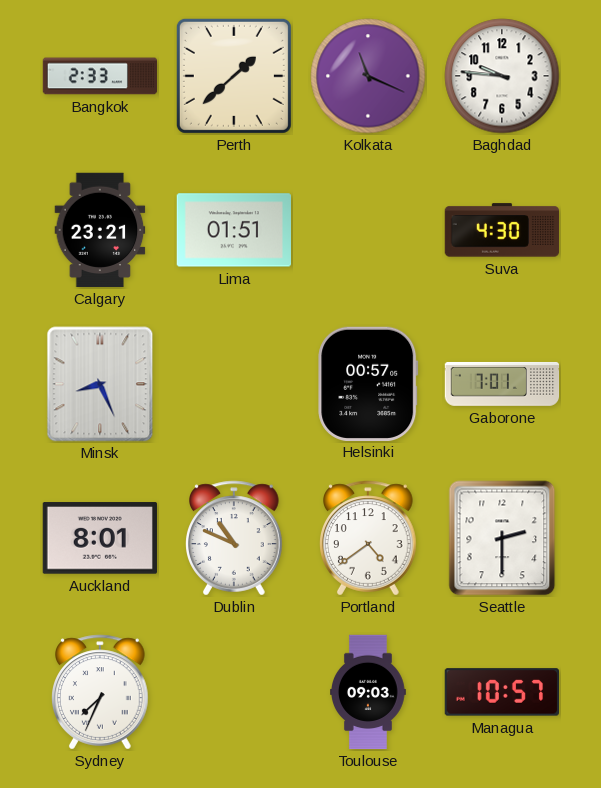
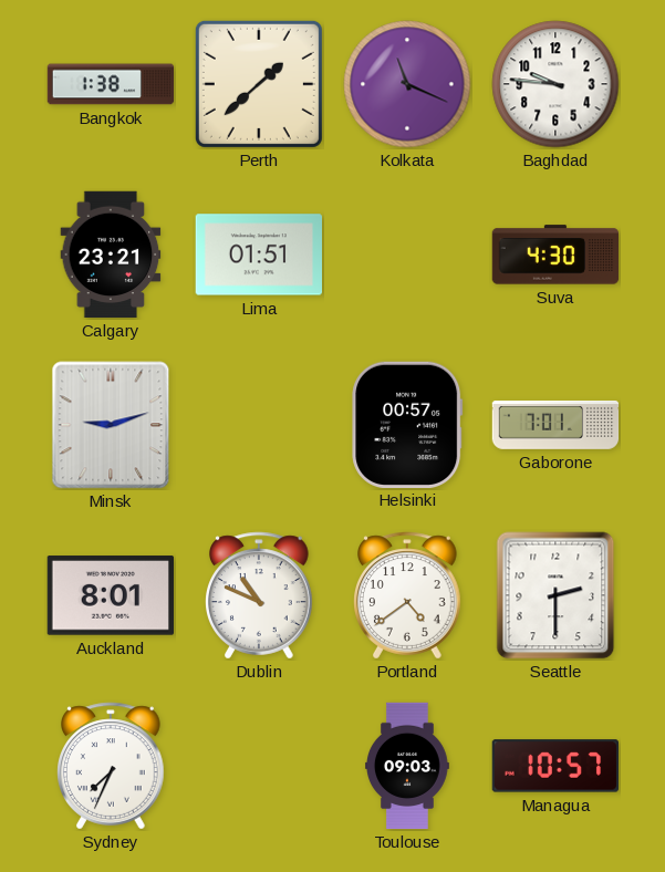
Bangkok: 2:33 -> 1:38 (111, 84)
Minsk: 8:26 -> 9:12 (111, 425)
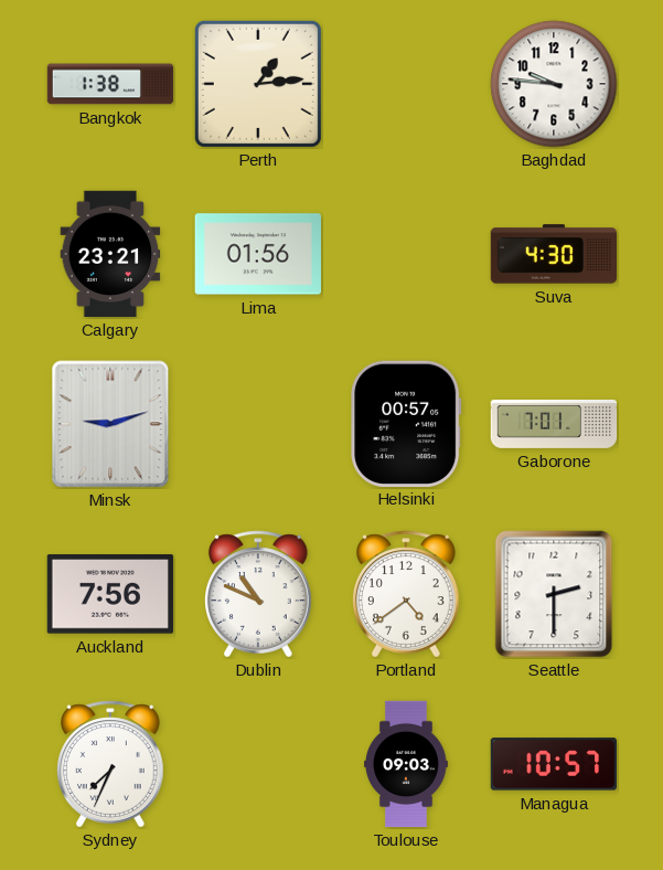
Perth: 1:38 -> 1:14 (258, 84)
Kolkata: 11:19 -> none (407, 84)
Lima: 01:51 -> 01:56 (257, 254)
Auckland: 8:01 -> 7:56 (109, 594)
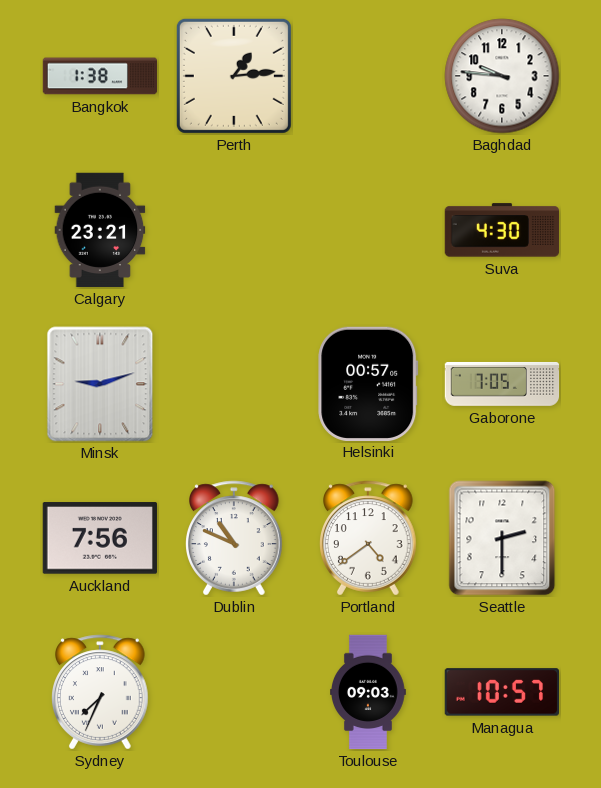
Lima: 01:56 -> none (257, 254)
Gaborone: 7:01 -> 7:05 (502, 384)
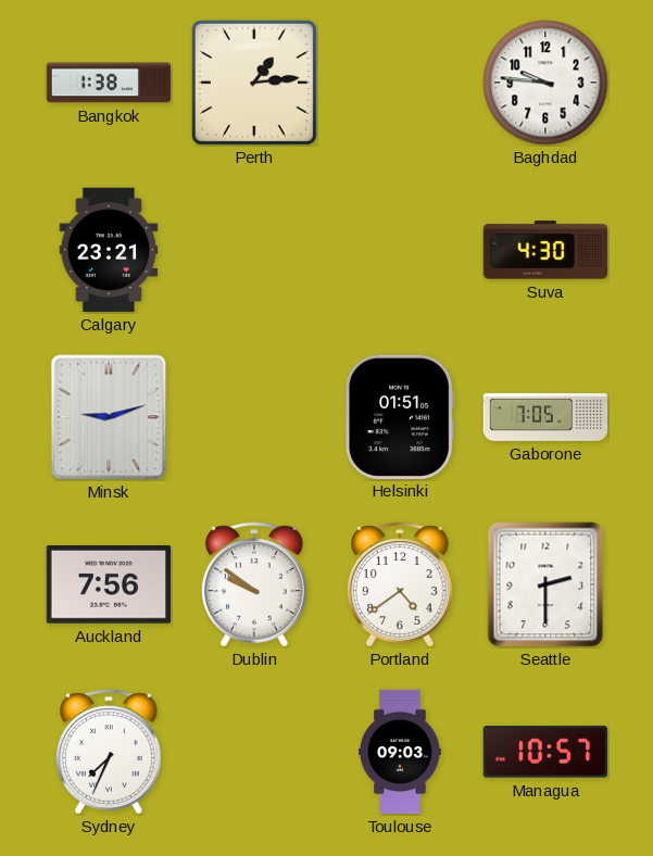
Helsinki: 00:57 -> 01:51 (400, 416)
Dublin: 10:49 -> 9:51 (255, 584)
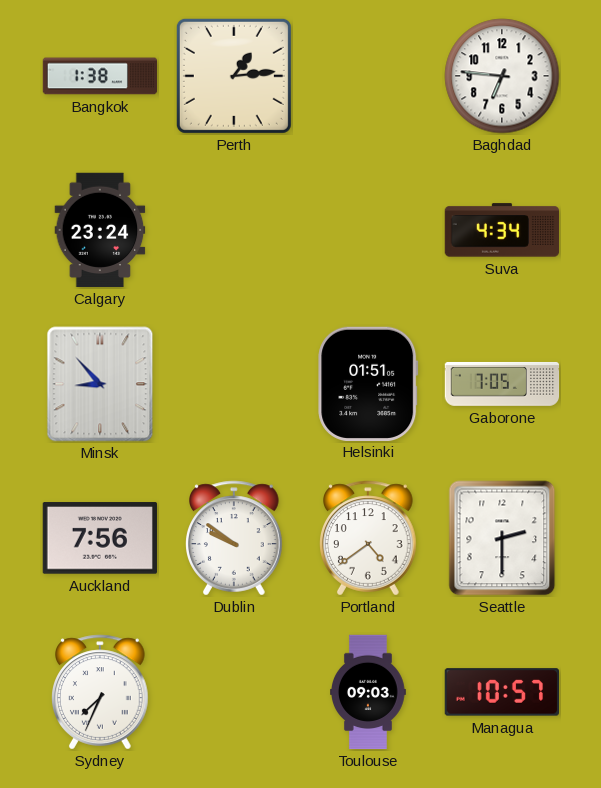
Baghdad: 9:46 -> 6:46 (502, 76)
Calgary: 23:21 -> 23:24 (100, 230)
Suva: 4:30 -> 4:34 (502, 230)
Minsk: 9:12 -> 8:53 (100, 384)
